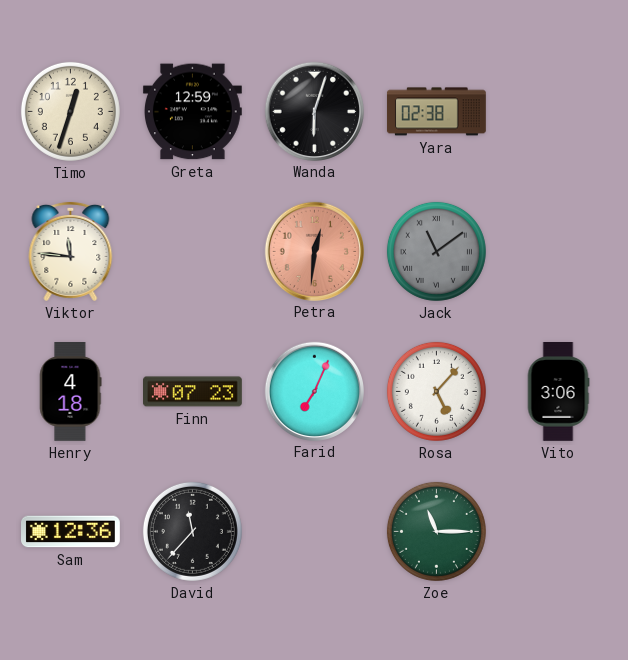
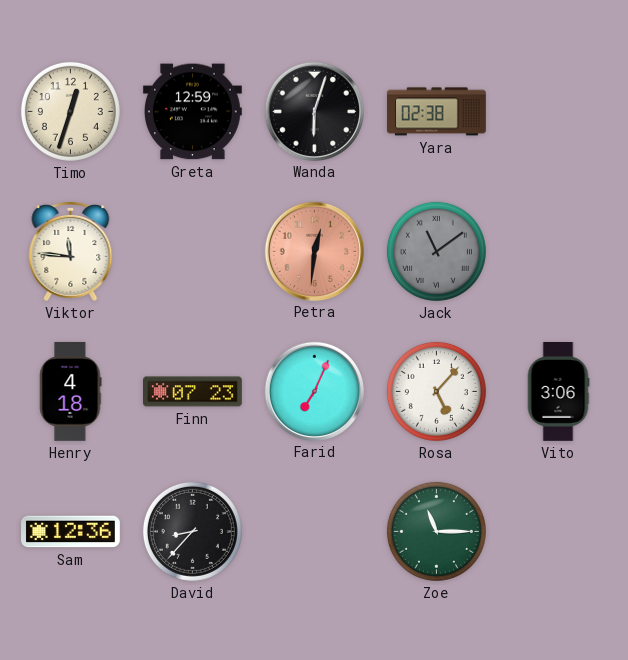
David: 11:37 -> 8:37 (192, 531)
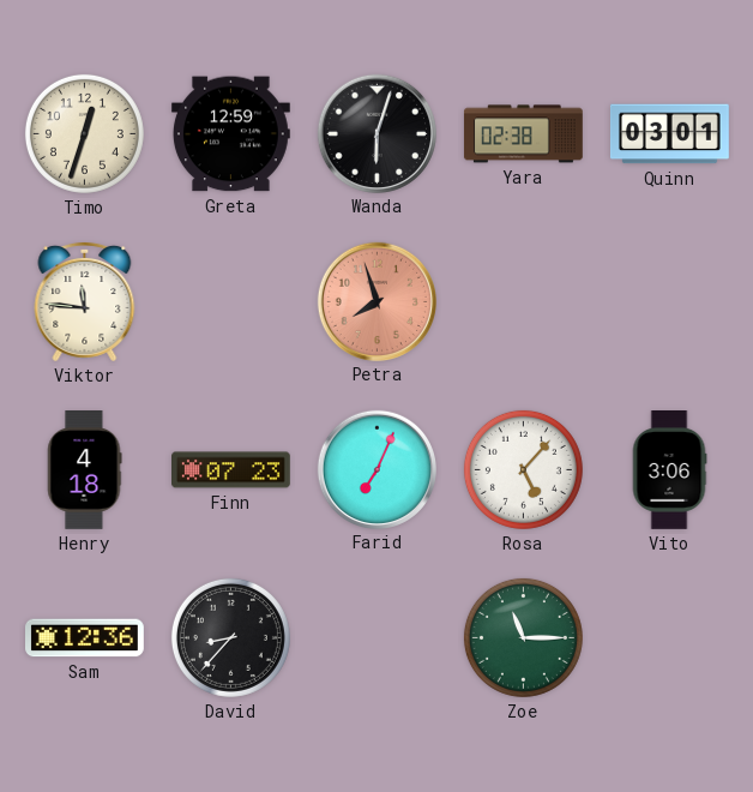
Quinn: none -> 03:01 (669, 134)
Petra: 12:31 -> 7:57 (376, 301)
Jack: 11:09 -> none (436, 251)
